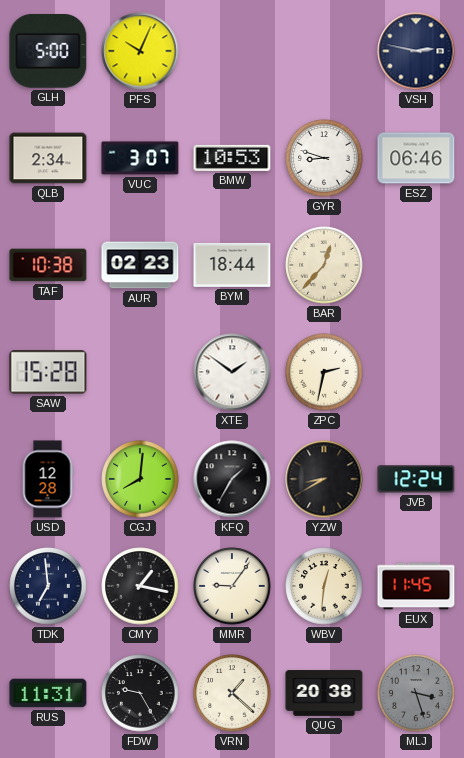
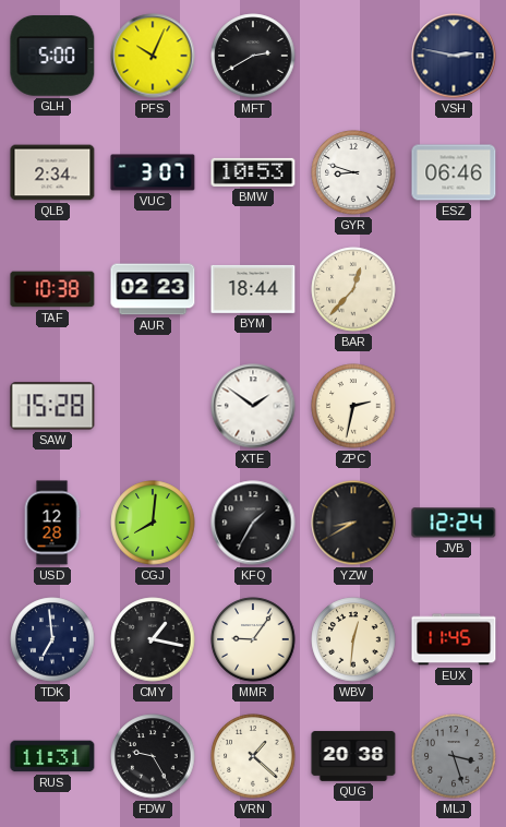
MFT: none -> 2:40 (253, 56)
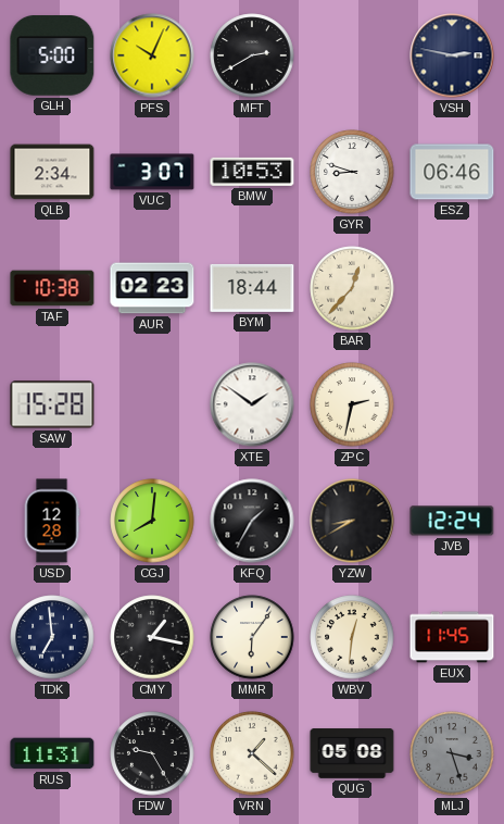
MMR: 9:06 -> 6:06 (252, 637)
QUG: 20:38 -> 05:08 (352, 753)
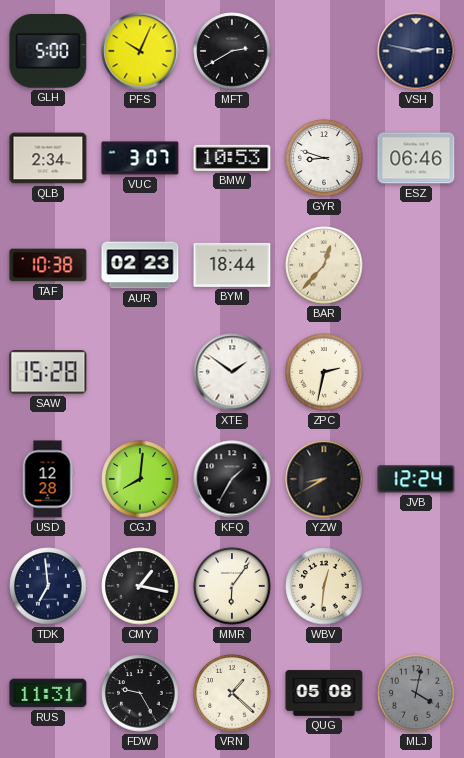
EUX: 11:45 -> none (452, 637)
MLJ: 3:27 -> 4:02 (416, 693)
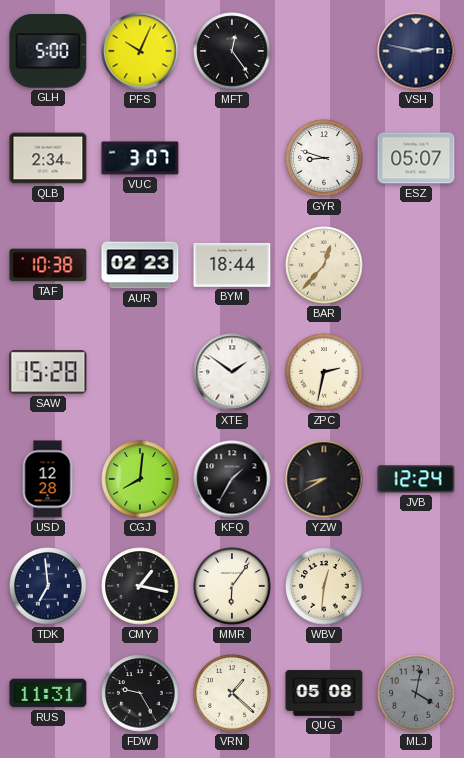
MFT: 2:40 -> 12:24 (232, 51)
BMW: 10:53 -> none (232, 158)
ESZ: 06:46 -> 05:07 (416, 158)
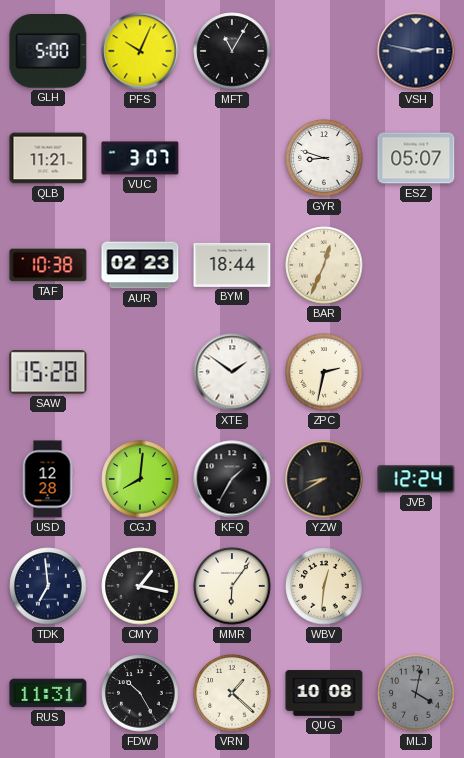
MFT: 12:24 -> 11:05 (232, 51)
QLB: 2:34 -> 11:21 (48, 158)
BAR: 12:37 -> 12:34 (324, 265)
FDW: 9:25 -> 10:25 (140, 693)
QUG: 05:08 -> 10:08 (324, 693)
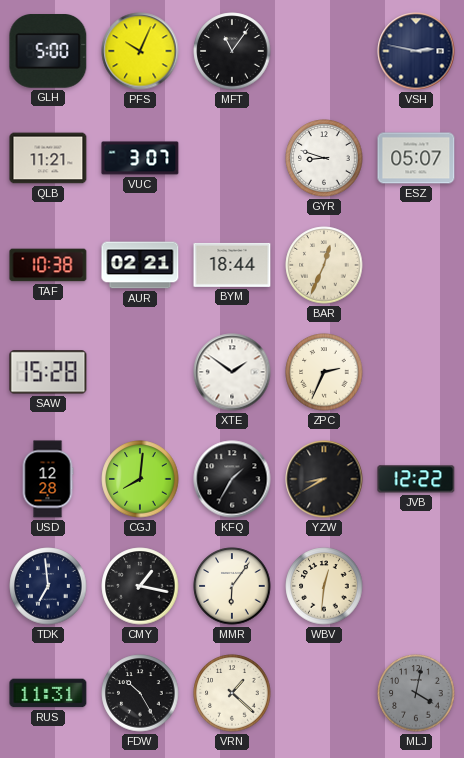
MFT: 11:05 -> 11:06 (232, 51)
AUR: 02:23 -> 02:21 (140, 265)
ZPC: 2:32 -> 2:34 (324, 372)
JVB: 12:24 -> 12:22 (416, 479)
QUG: 10:08 -> none (324, 693)
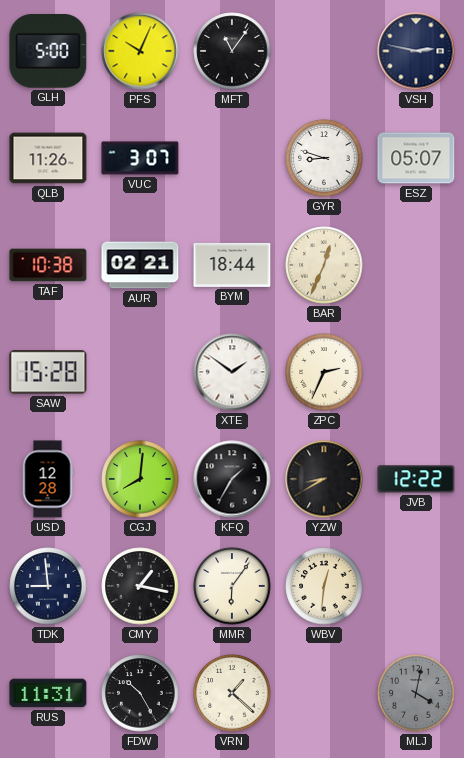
QLB: 11:21 -> 11:26 (48, 158)
TDK: 6:59 -> 8:59 (48, 586)
